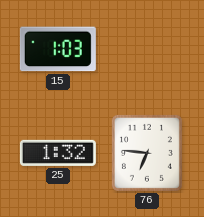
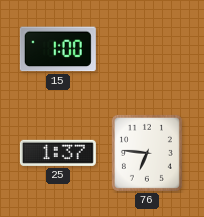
15: 1:03 -> 1:00 (58, 49)
25: 1:32 -> 1:37 (58, 153)
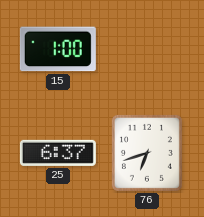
25: 1:37 -> 6:37 (58, 153)
76: 6:46 -> 6:42 (147, 153)
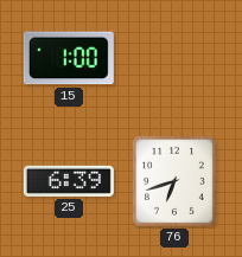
25: 6:37 -> 6:39 (69, 181)
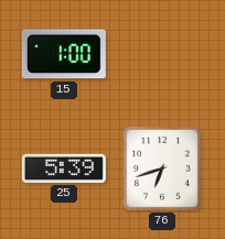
25: 6:39 -> 5:39 (64, 169)
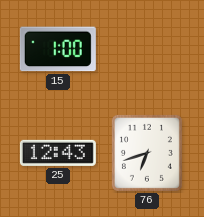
25: 5:39 -> 12:43 (58, 153)
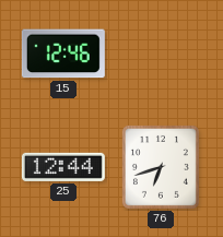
15: 1:00 -> 12:46 (63, 54)
25: 12:43 -> 12:44 (63, 167)
